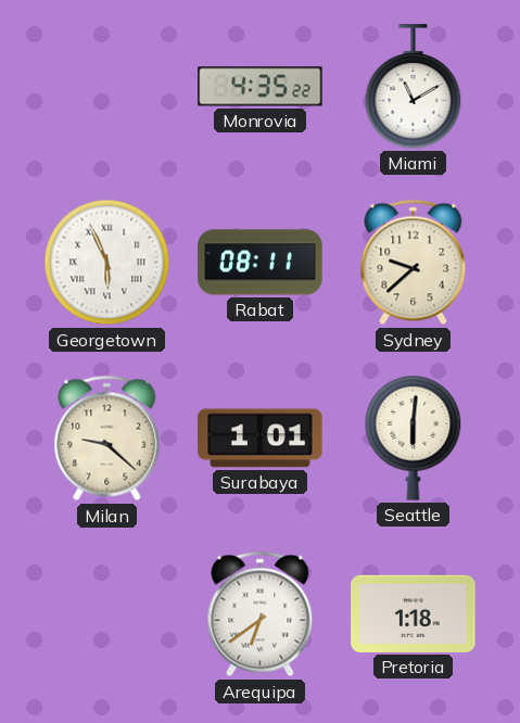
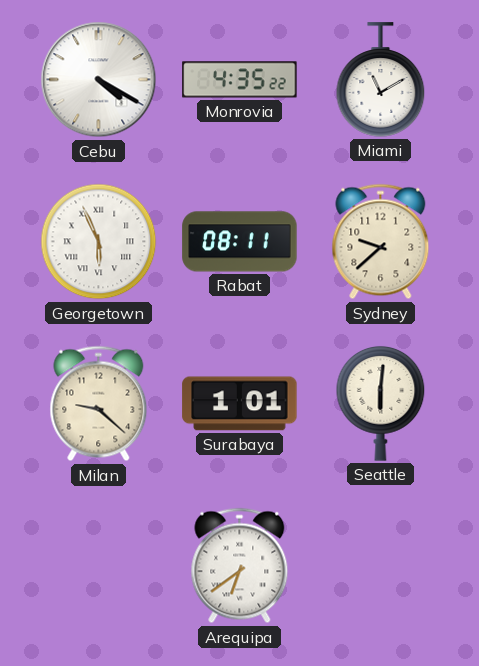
Cebu: none -> 4:20 (99, 80)
Pretoria: 1:18 -> none (414, 613)
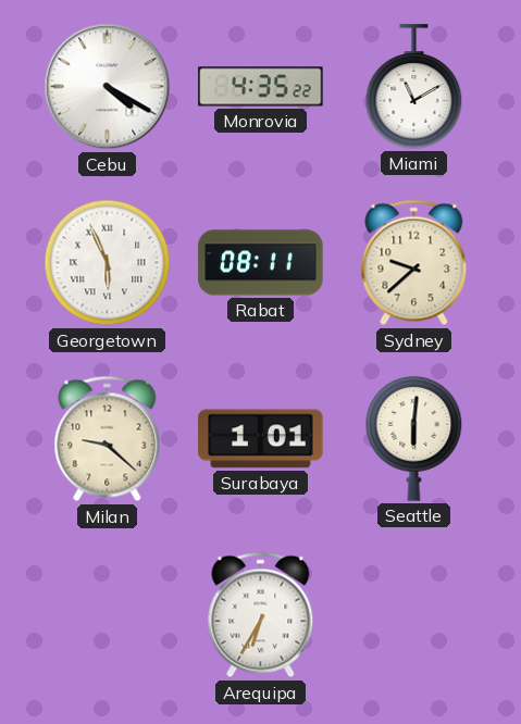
Arequipa: 6:39 -> 6:35 (261, 615)
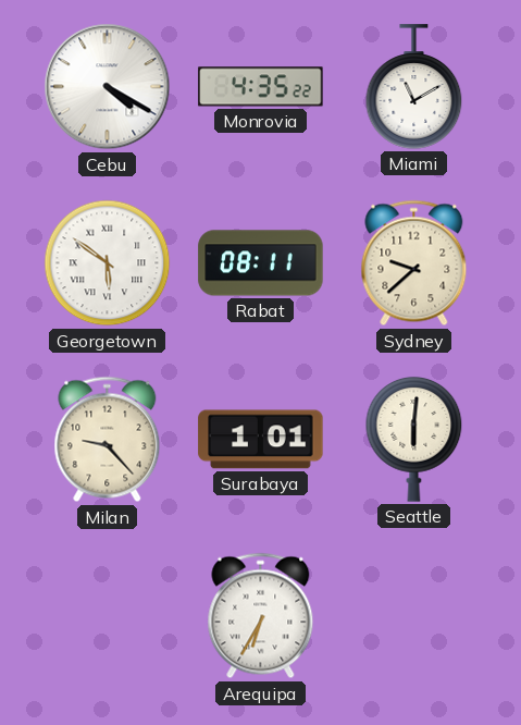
Georgetown: 5:56 -> 5:51 (108, 263)
Milan: 9:22 -> 9:23 (108, 440)
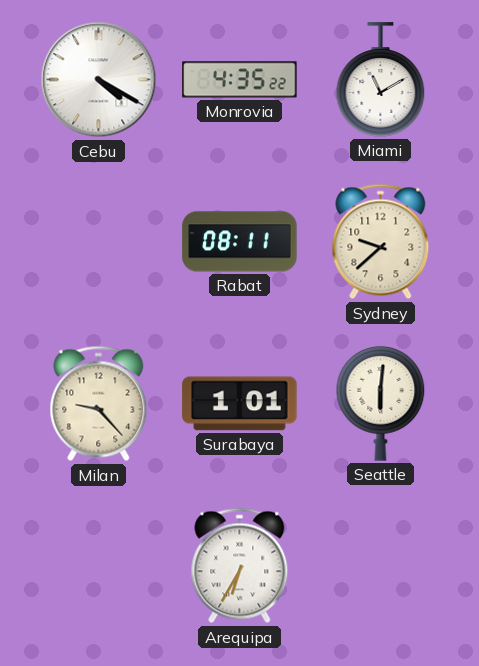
Georgetown: 5:51 -> none (108, 263)
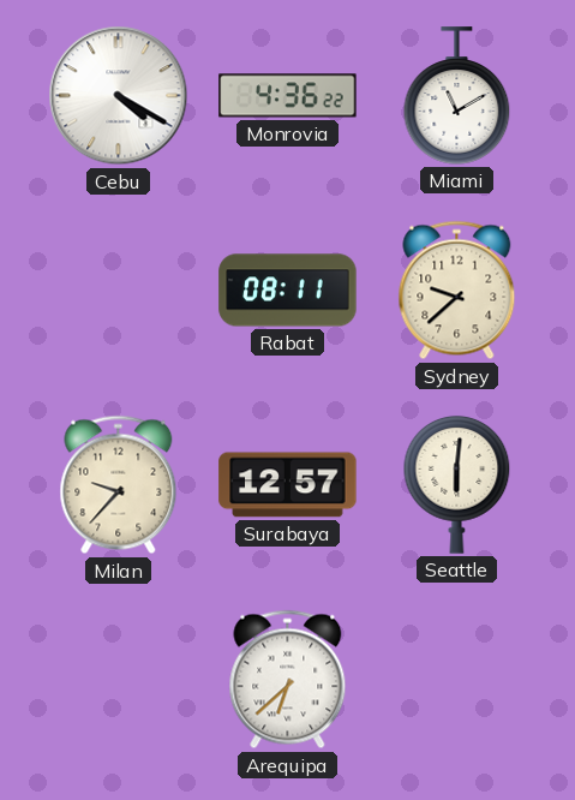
Monrovia: 4:35 -> 4:36 (288, 96)
Milan: 9:23 -> 9:37 (119, 485)
Surabaya: 1:01 -> 12:57 (288, 485)
Arequipa: 6:35 -> 6:38 (288, 680)
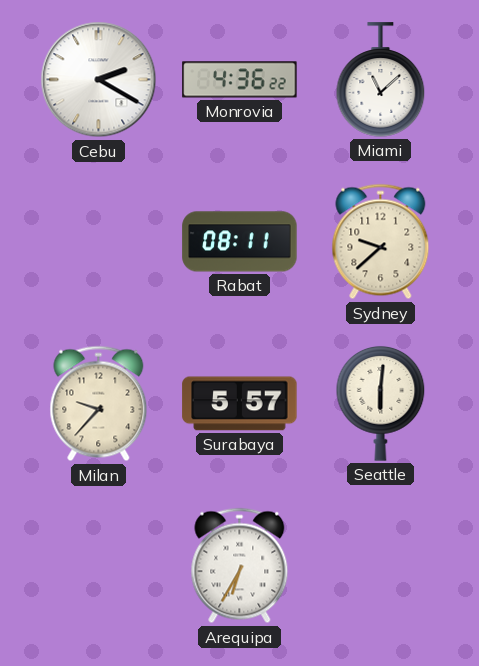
Cebu: 4:20 -> 2:20 (99, 80)
Miami: 11:10 -> 11:08 (381, 80)
Surabaya: 12:57 -> 5:57 (240, 404)
Arequipa: 6:38 -> 6:35 (240, 566)
